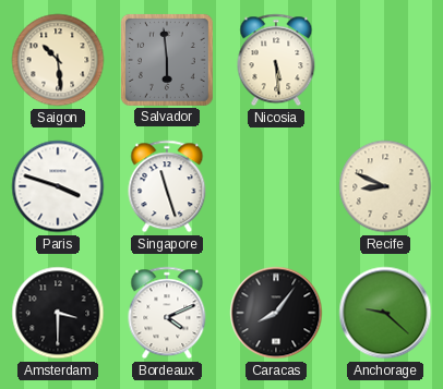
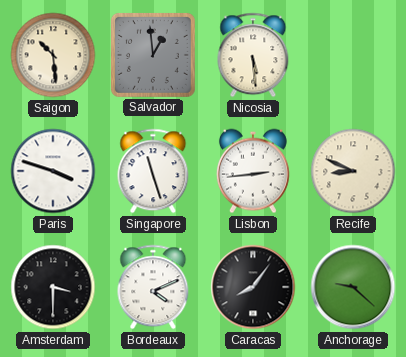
Salvador: 5:59 -> 12:59 (153, 55)
Lisbon: none -> 2:44 (253, 171)
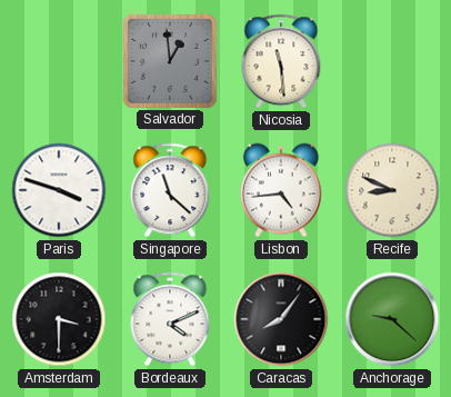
Saigon: 10:29 -> none (53, 55)
Nicosia: 5:29 -> 11:29 (281, 61)
Singapore: 11:27 -> 11:22 (170, 190)
Lisbon: 2:44 -> 4:44 (281, 190)
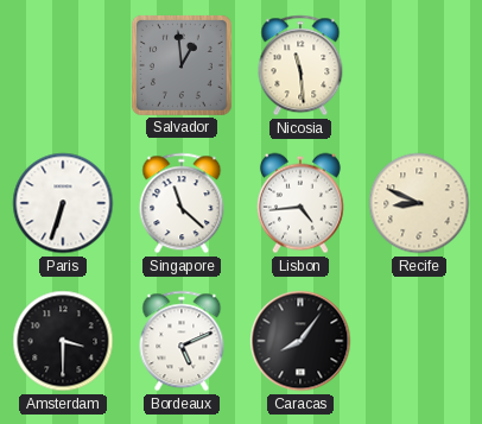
Paris: 3:48 -> 6:33 (63, 203)
Bordeaux: 4:11 -> 5:11 (182, 341)
Anchorage: 9:22 -> none (392, 319)
